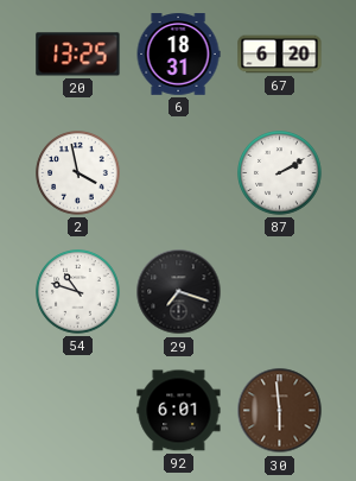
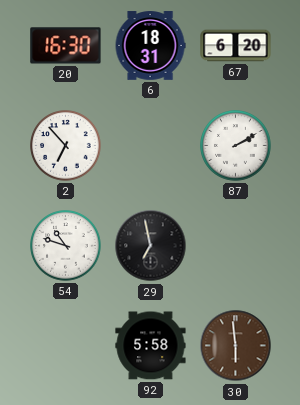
20: 13:25 -> 16:30 (66, 46)
2: 3:58 -> 6:53 (66, 146)
29: 7:18 -> 6:58 (151, 246)
92: 6:01 -> 5:58 (151, 346)
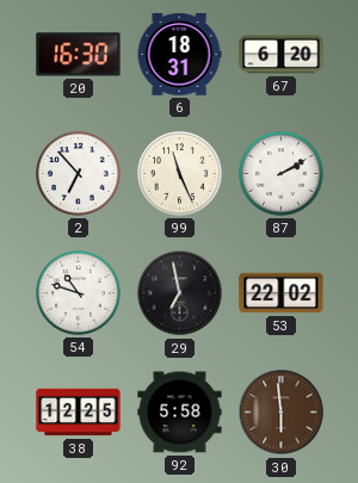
99: none -> 11:26 (180, 174)
53: none -> 22:02 (282, 293)
38: none -> 12:25 (79, 413)
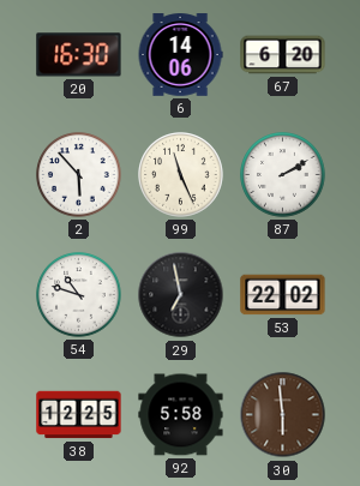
6: 18:31 -> 14:06 (180, 55)
2: 6:53 -> 5:53 (79, 175)
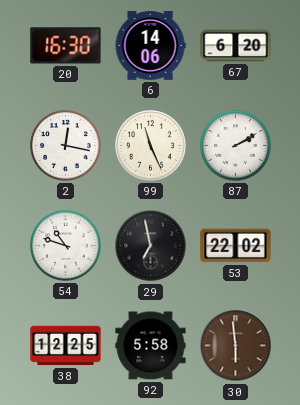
2: 5:53 -> 12:17 (66, 146)
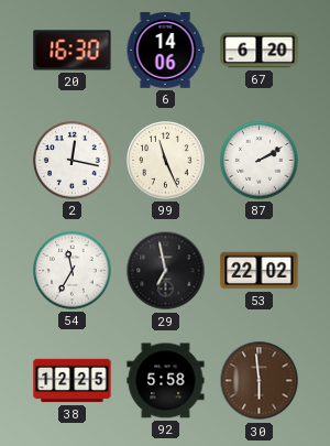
54: 10:48 -> 11:35 (73, 271)
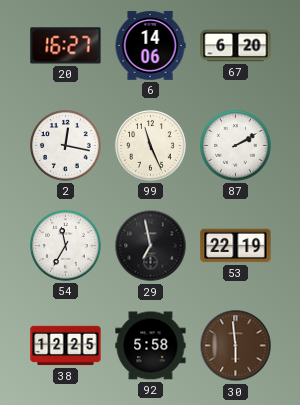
20: 16:30 -> 16:27 (66, 46)
53: 22:02 -> 22:19 (236, 246)
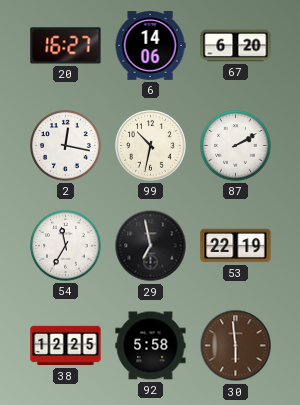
99: 11:26 -> 10:32 (151, 146)
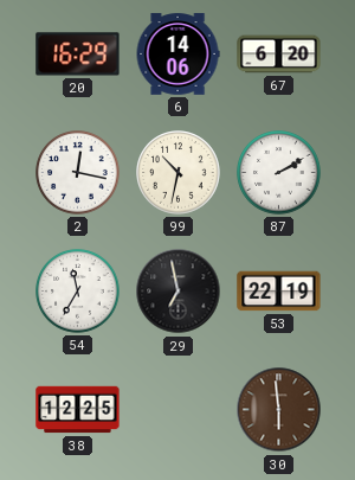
20: 16:27 -> 16:29 (78, 55)
92: 5:58 -> none (151, 346)
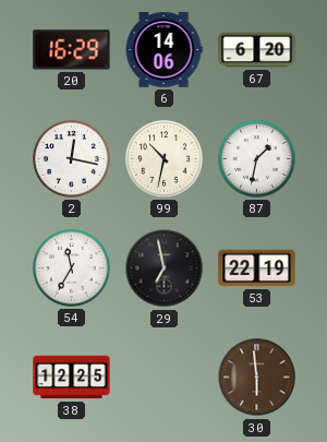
87: 2:10 -> 1:32 (257, 159)
